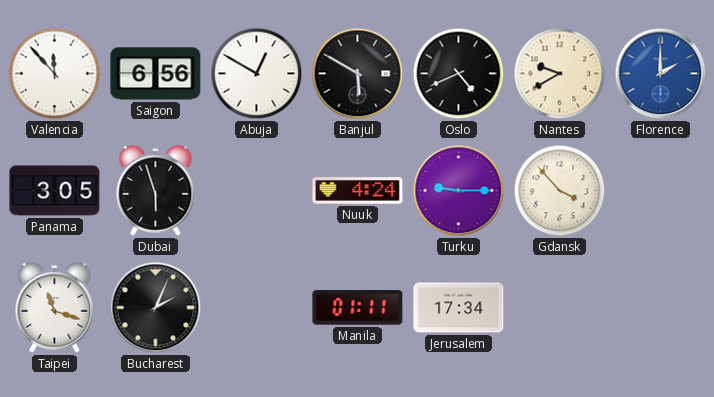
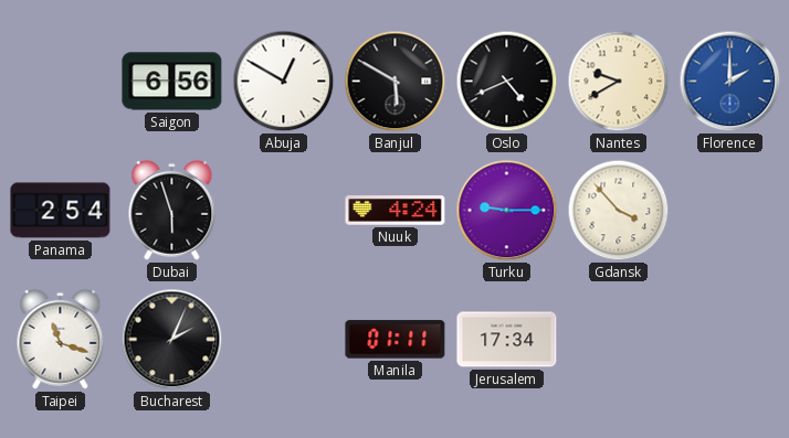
Valencia: 11:53 -> none (55, 74)
Panama: 3:05 -> 2:54 (61, 211)
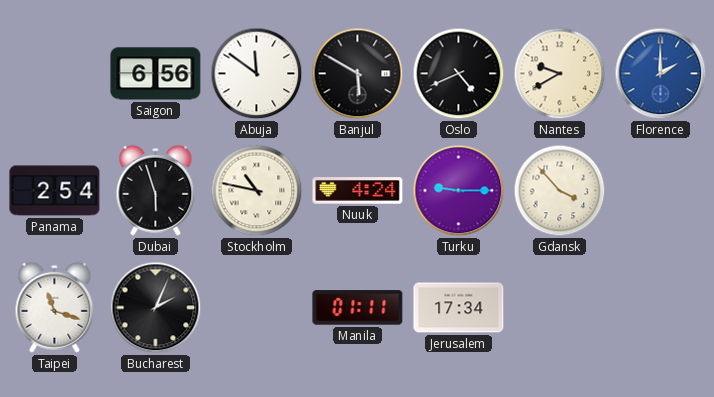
Abuja: 12:50 -> 11:51 (257, 74)
Stockholm: none -> 10:47 (257, 191)
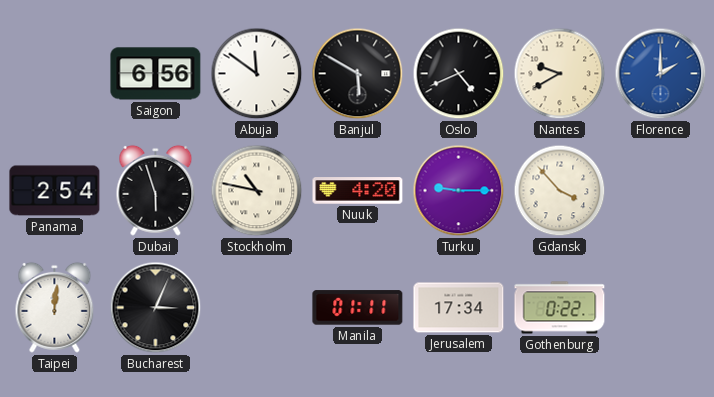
Nuuk: 4:24 -> 4:20 (358, 191)
Taipei: 11:18 -> 12:01 (55, 307)
Bucharest: 2:04 -> 3:04 (156, 308)
Gothenburg: none -> 0:22 (560, 308)
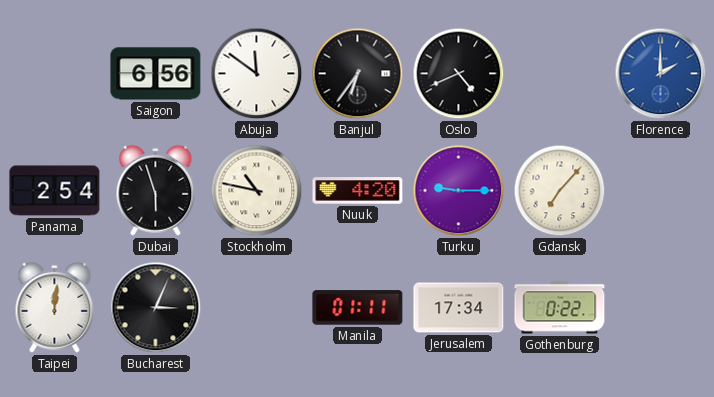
Banjul: 5:50 -> 6:36 (358, 74)
Nantes: 9:40 -> none (560, 74)
Gdansk: 3:53 -> 7:07 (560, 191)
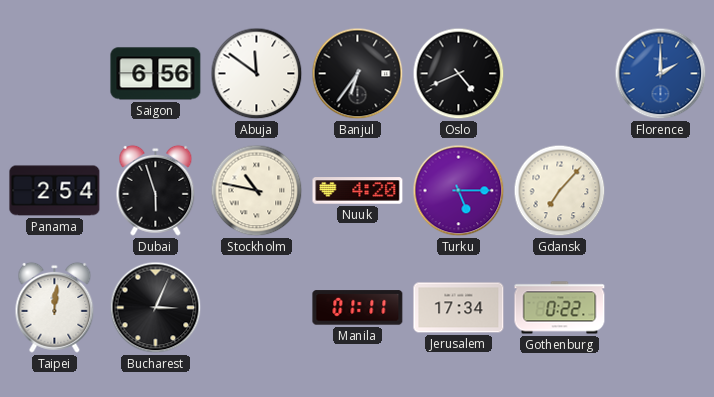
Turku: 9:15 -> 5:15 (459, 191)
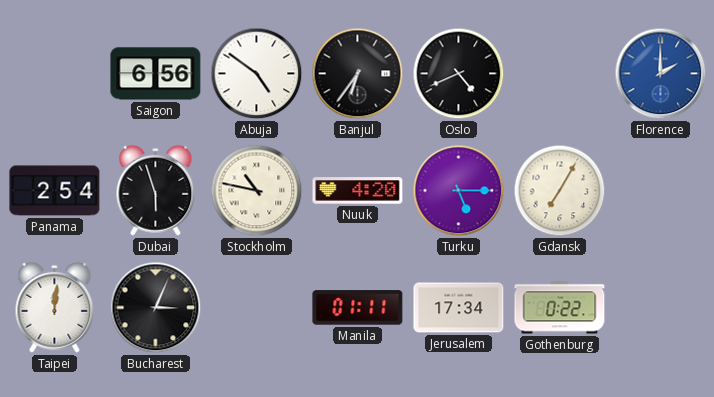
Abuja: 11:51 -> 4:51 (257, 74)
Gdansk: 7:07 -> 7:05 (560, 191)
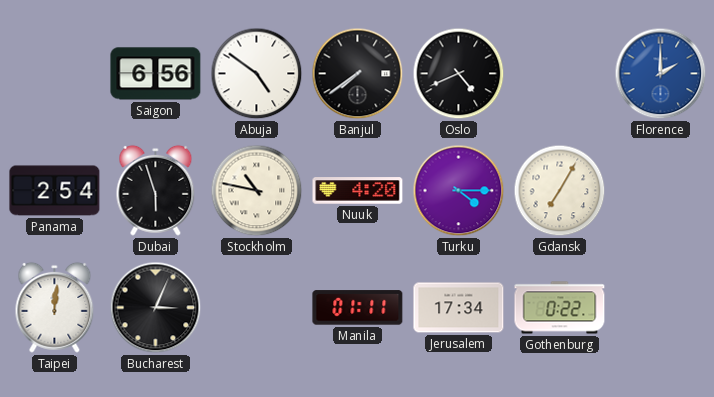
Banjul: 6:36 -> 7:39 (358, 74)
Turku: 5:15 -> 4:15 (459, 191)
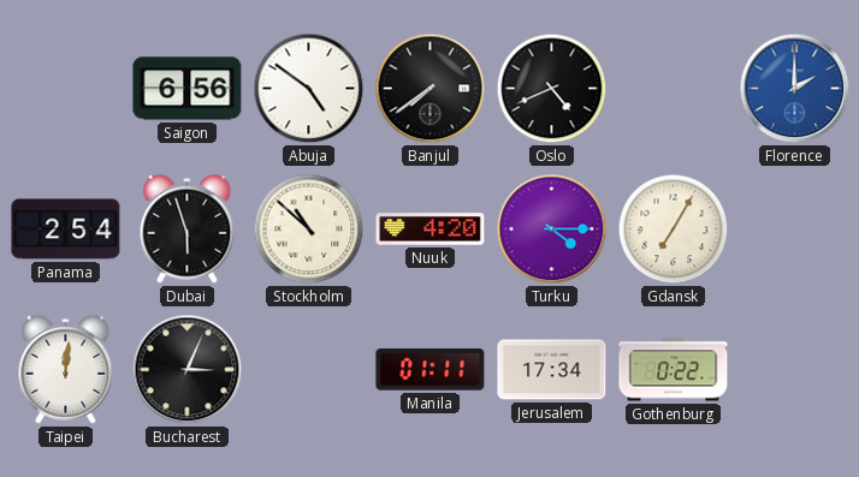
Stockholm: 10:47 -> 10:52 (309, 229)
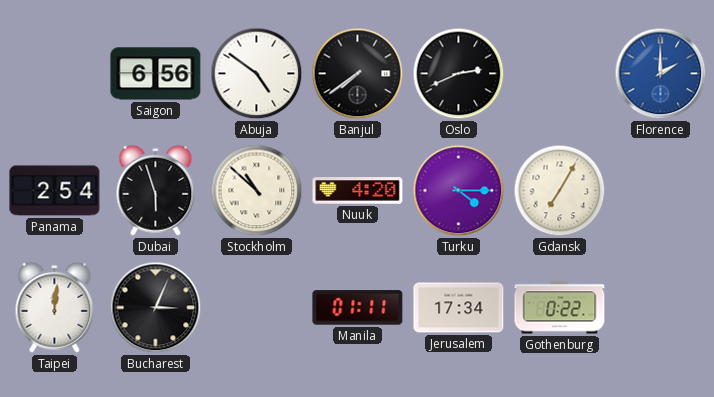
Oslo: 4:41 -> 2:41 (459, 74)
